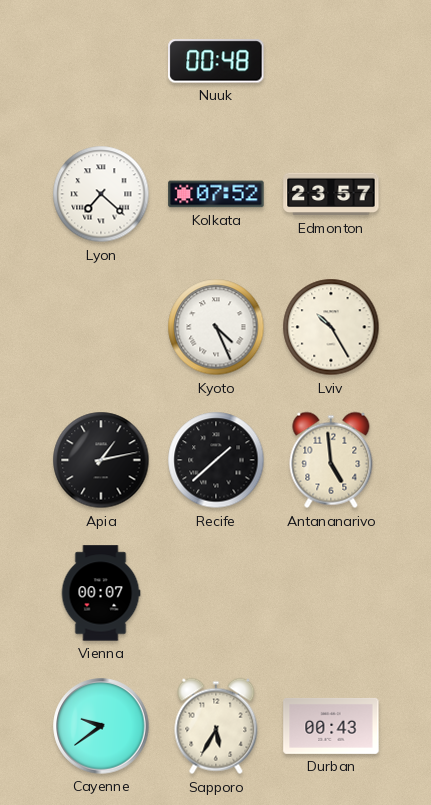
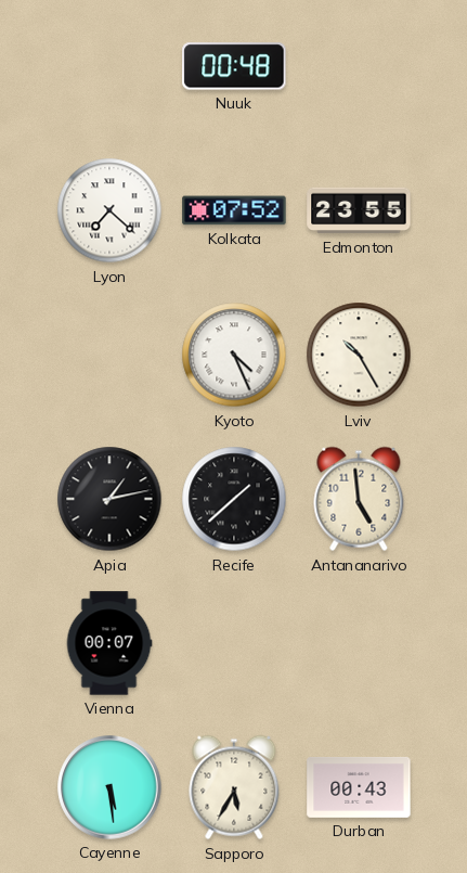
Edmonton: 23:57 -> 23:55 (359, 210)
Cayenne: 9:39 -> 5:29 (109, 787)
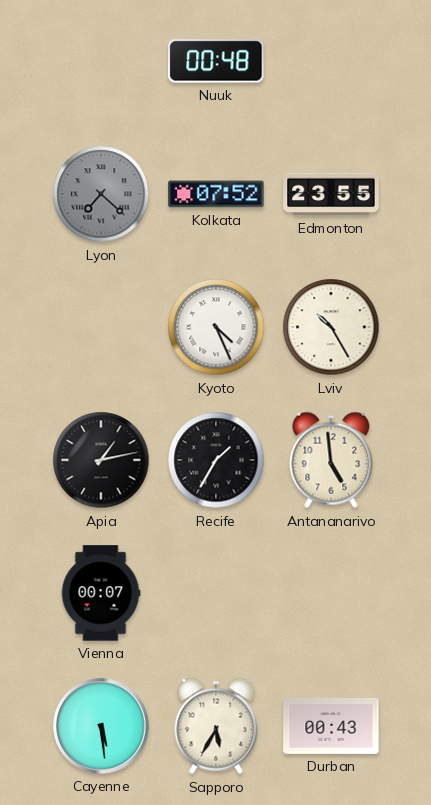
Lyon dial: white -> grey (101, 194)
Recife: 1:38 -> 1:35 (216, 460)
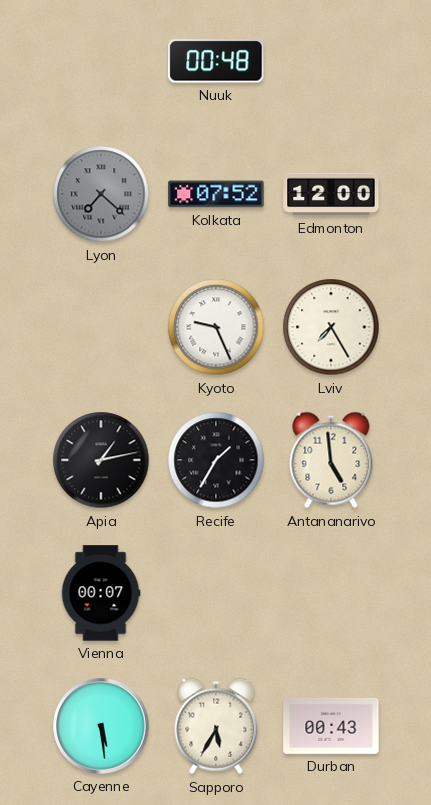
Edmonton: 23:55 -> 12:00 (331, 194)
Kyoto: 4:26 -> 9:26 (216, 327)
Lviv: 10:25 -> 7:25 (331, 327)
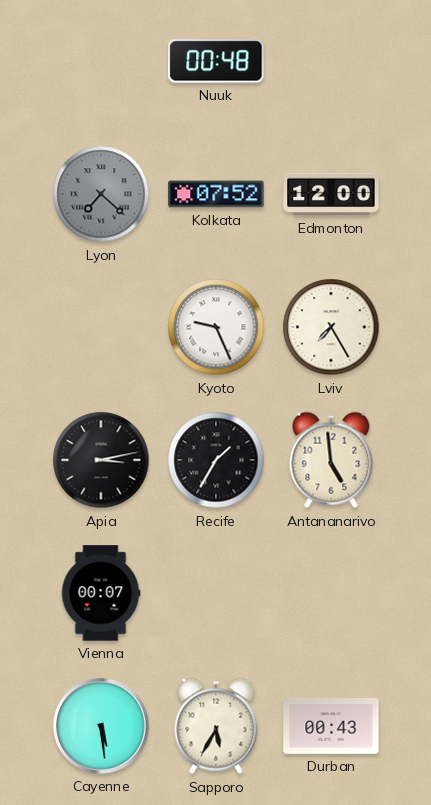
Apia: 1:13 -> 3:13 (101, 460)
